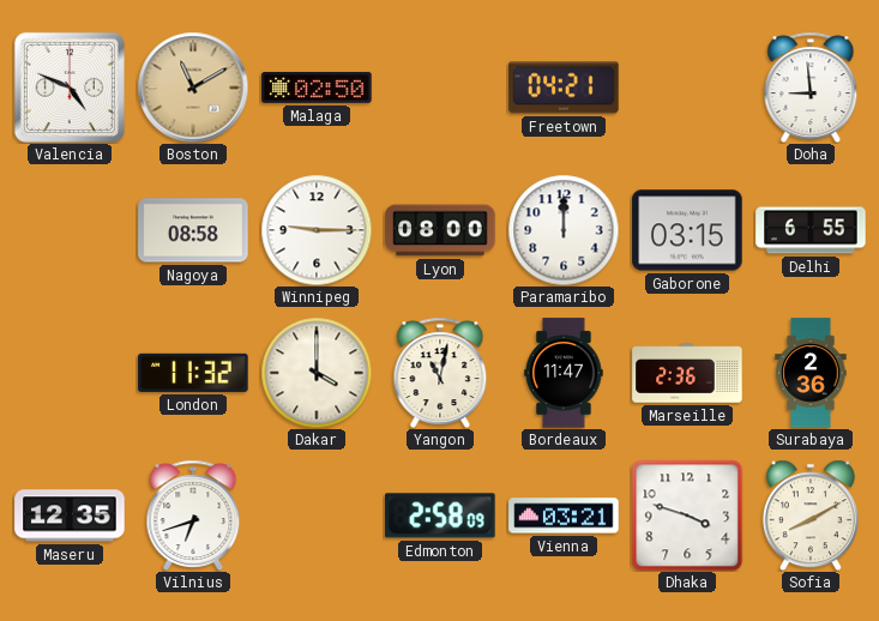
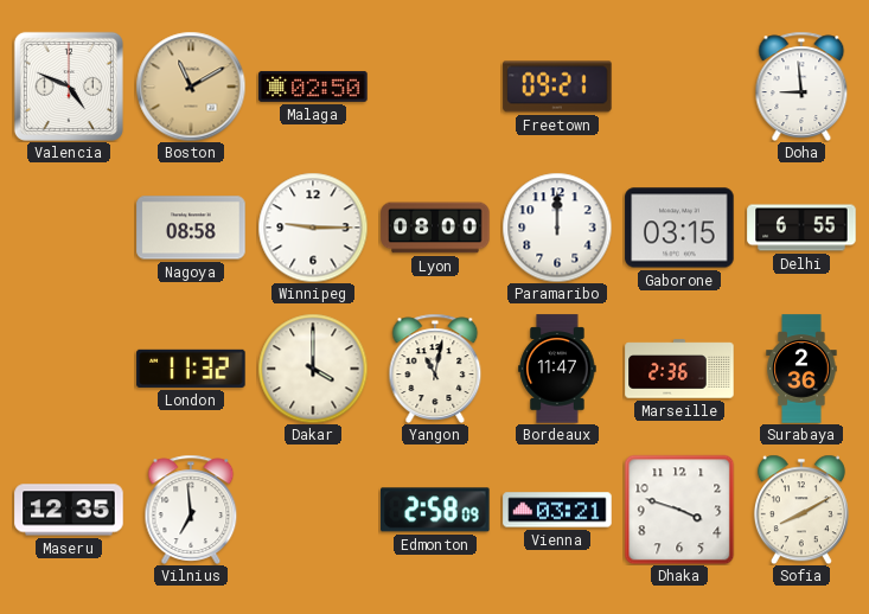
Freetown: 04:21 -> 09:21 (557, 87)
Vilnius: 6:42 -> 6:59 (191, 510)
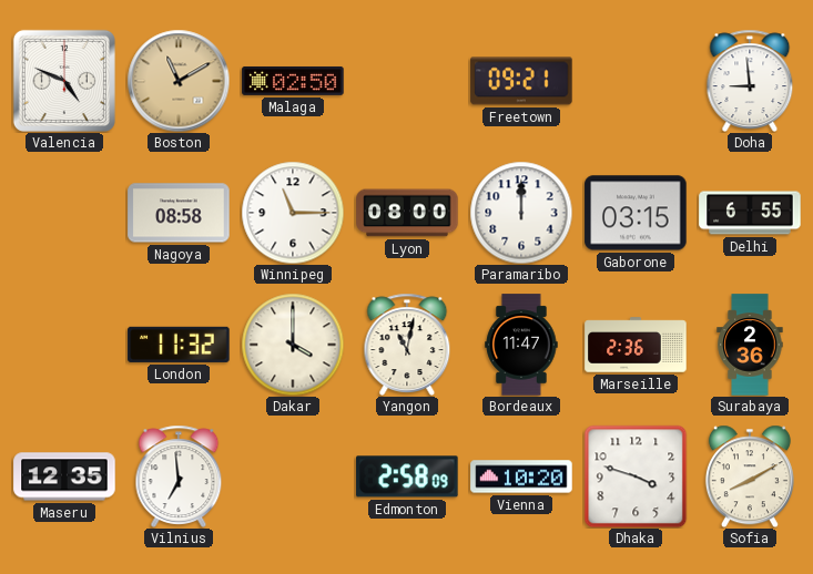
Winnipeg: 9:15 -> 11:15 (293, 213)
Vienna: 03:21 -> 10:20 (521, 476)
